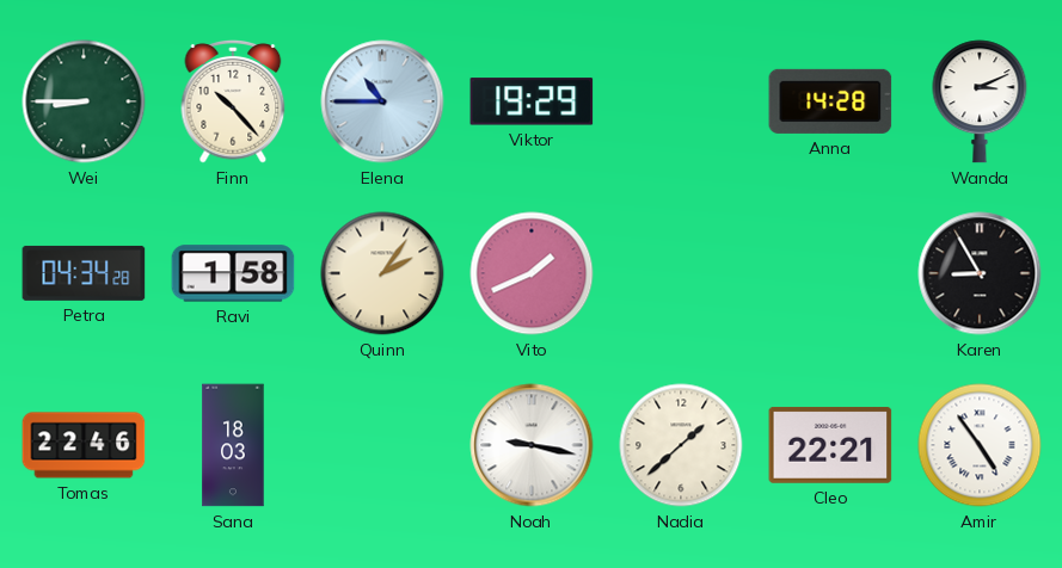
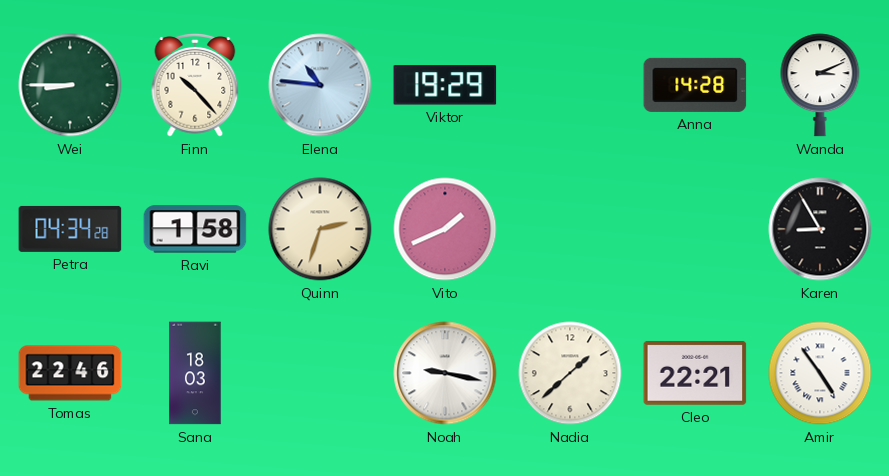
Elena: 10:45 -> 10:46 (320, 85)
Quinn: 2:06 -> 2:33 (320, 229)
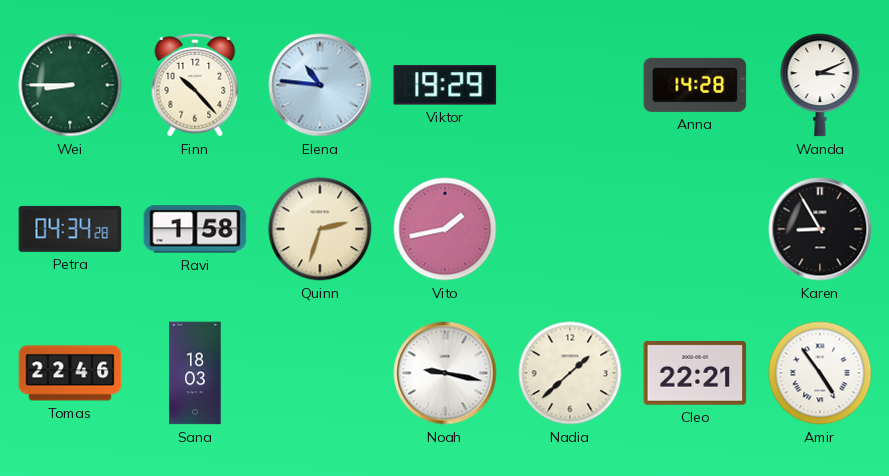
Vito: 1:41 -> 1:43 (445, 229)
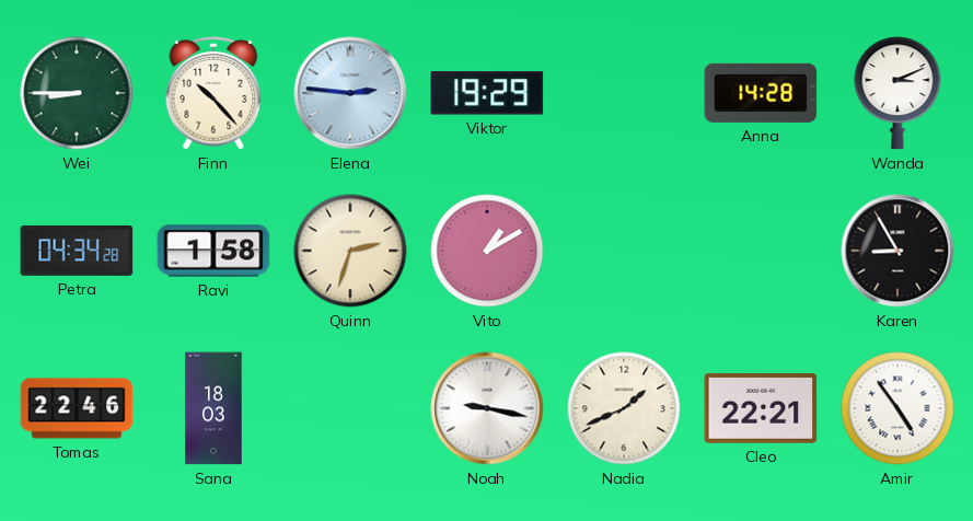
Elena: 10:46 -> 2:46 (350, 93)
Vito: 1:43 -> 1:10 (487, 251)
Nadia: 1:38 -> 1:41 (624, 408)
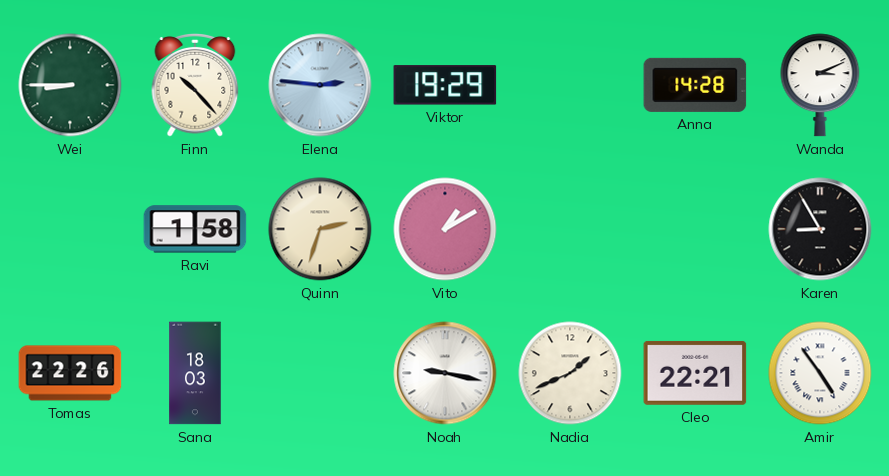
Petra: 04:34 -> none (77, 251)
Tomas: 22:46 -> 22:26 (70, 373)
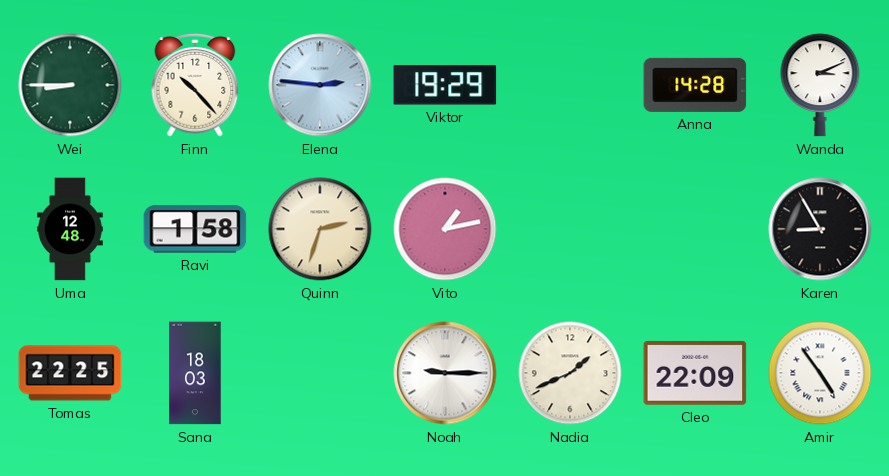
Uma: none -> 12:48 (70, 229)
Vito: 1:10 -> 1:13 (445, 229)
Tomas: 22:26 -> 22:25 (70, 373)
Noah: 9:17 -> 9:15 (445, 373)
Cleo: 22:21 -> 22:09 (695, 373)
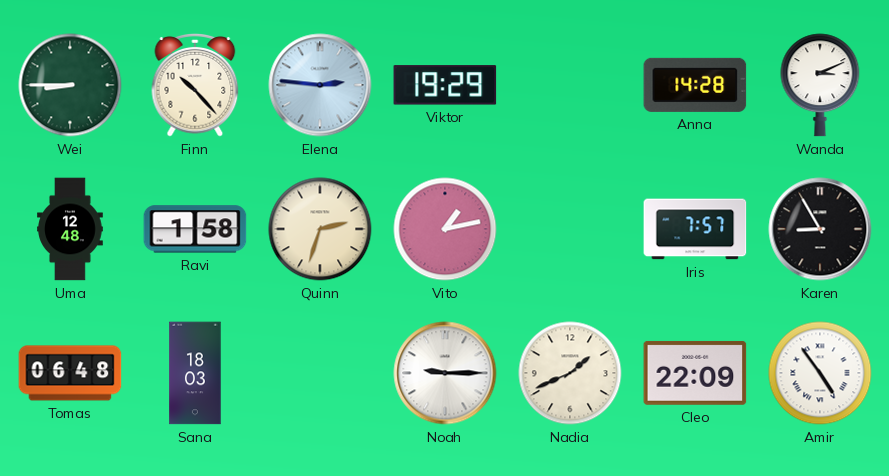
Iris: none -> 7:57 (695, 229)
Tomas: 22:25 -> 06:48 (70, 373)
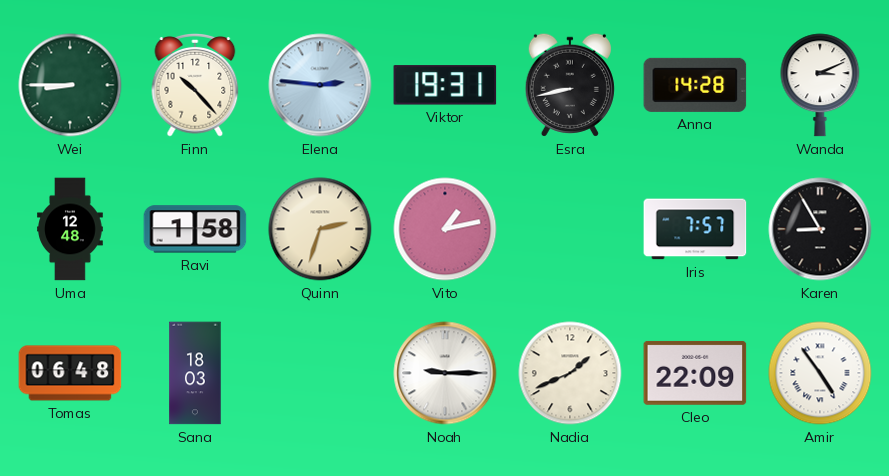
Viktor: 19:29 -> 19:31 (445, 85)
Esra: none -> 8:43 (570, 85)
